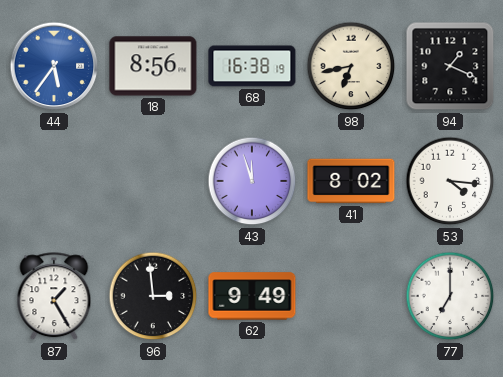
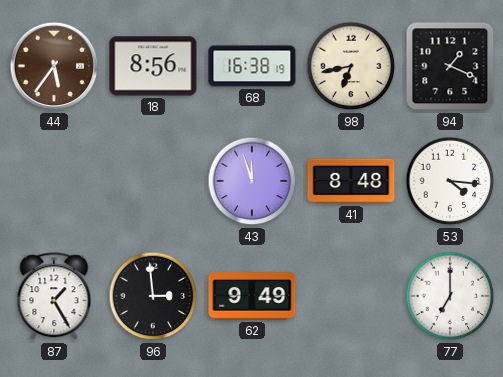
44 dial: blue -> brown (54, 66)
41: 8:02 -> 8:48 (351, 181)
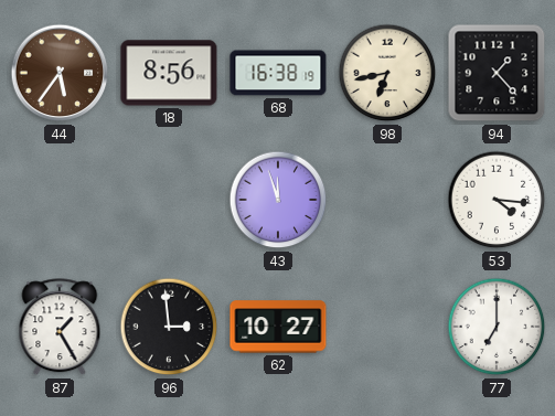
94: 1:19 -> 1:23 (497, 73)
41: 8:48 -> none (351, 181)
62: 9:49 -> 10:27 (278, 327)
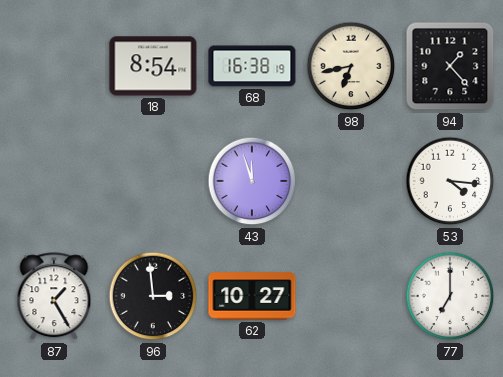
44: 5:36 -> none (60, 73)
18: 8:56 -> 8:54 (153, 66)
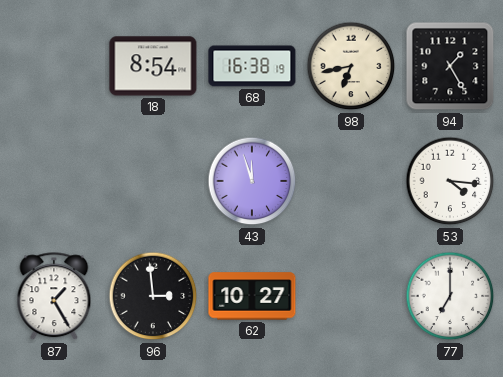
94: 1:23 -> 1:25 (450, 66)
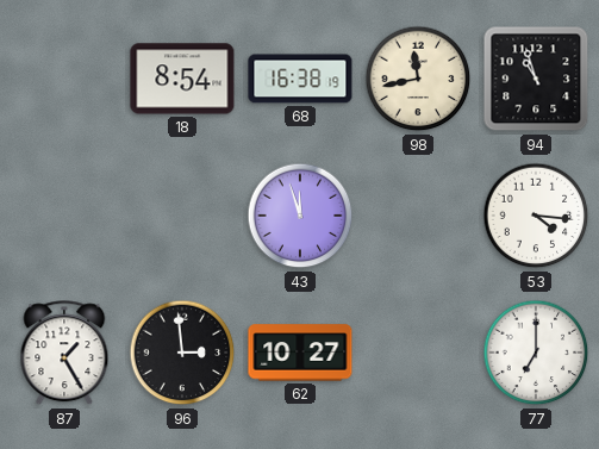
98: 6:43 -> 11:43 (418, 79)
94: 1:25 -> 10:57 (536, 79)
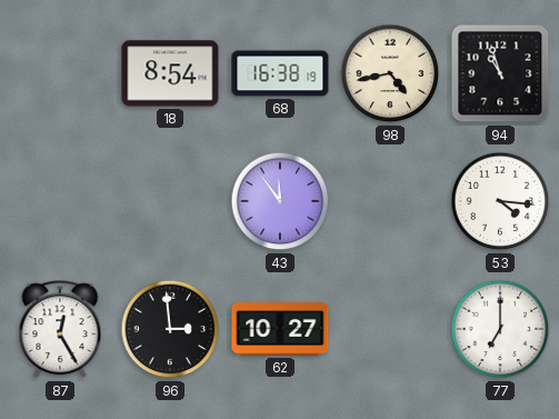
98: 11:43 -> 4:43 (390, 73)
43: 11:57 -> 11:54 (280, 201)
87: 1:25 -> 12:25 (60, 330)
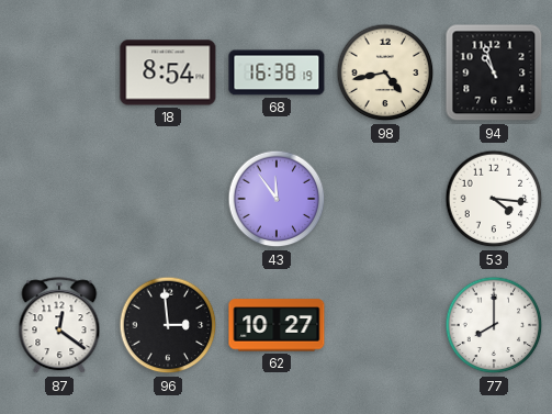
87: 12:25 -> 12:21 (59, 326)
77: 7:00 -> 8:00 (494, 325)
